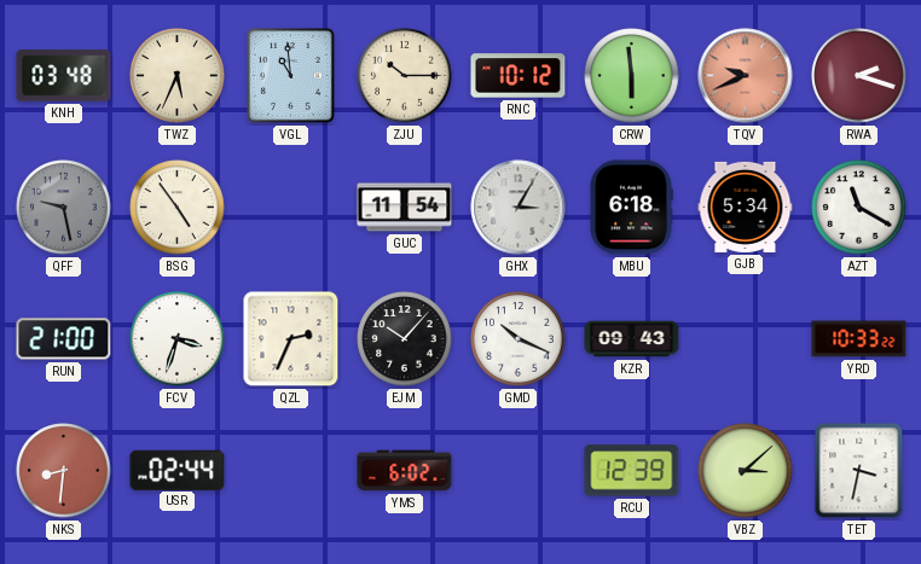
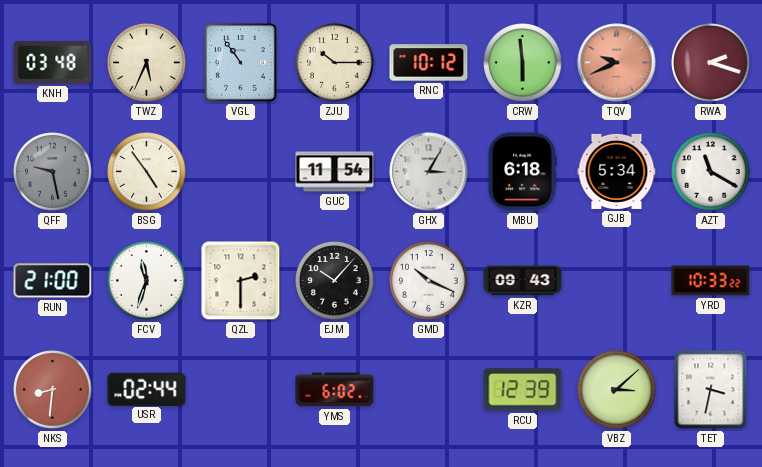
VGL: 10:59 -> 10:54 (241, 63)
FCV: 3:33 -> 11:33 (147, 281)
QZL: 2:34 -> 2:30 (241, 281)
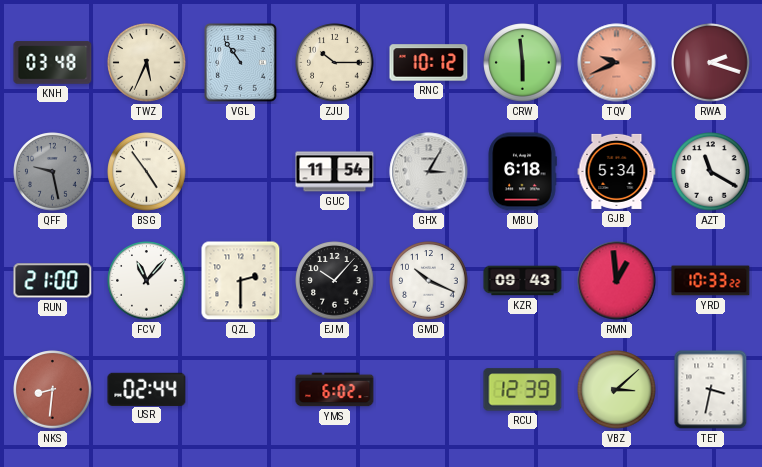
FCV: 11:33 -> 11:07 (147, 281)
RMN: none -> 12:59 (617, 281)
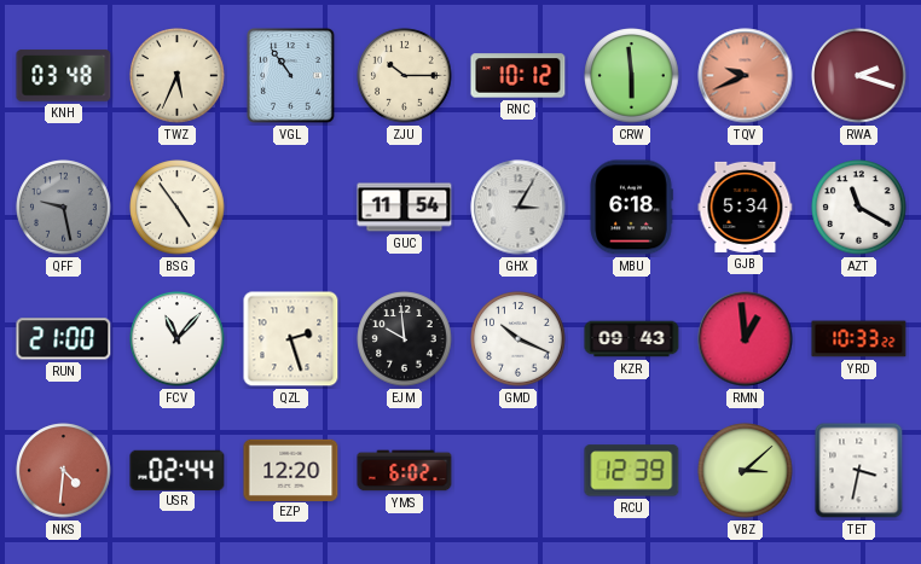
QZL: 2:30 -> 2:27 (291, 339)
EJM: 10:07 -> 9:59 (405, 339)
NKS: 8:31 -> 4:31 (64, 471)
EZP: none -> 12:20 (291, 470)
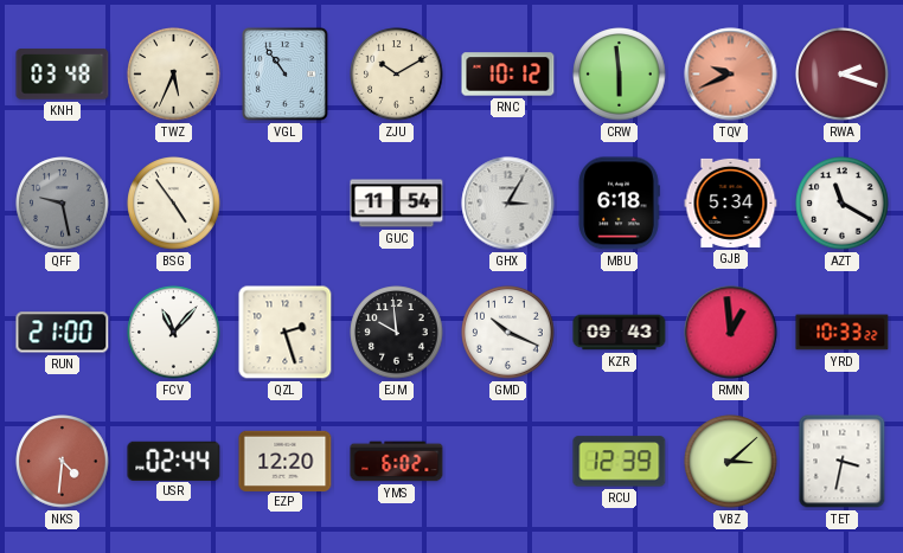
ZJU: 10:15 -> 10:10 (397, 75)
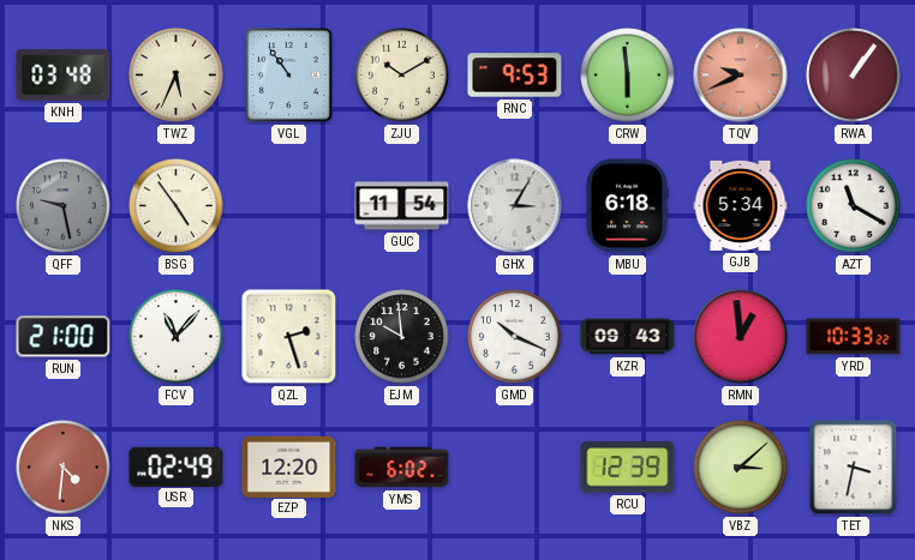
RNC: 10:12 -> 9:53 (515, 76)
RWA: 2:18 -> 1:06 (854, 76)
USR: 02:44 -> 02:49 (177, 466)
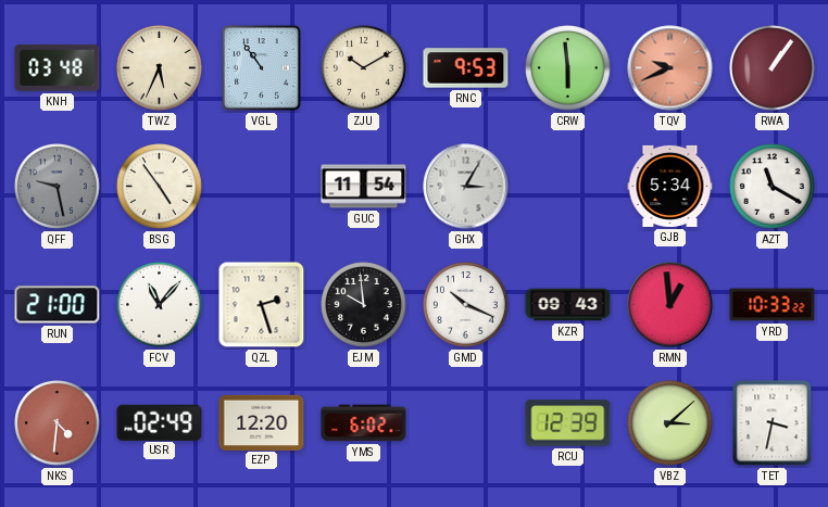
MBU: 6:18 -> none (627, 206)
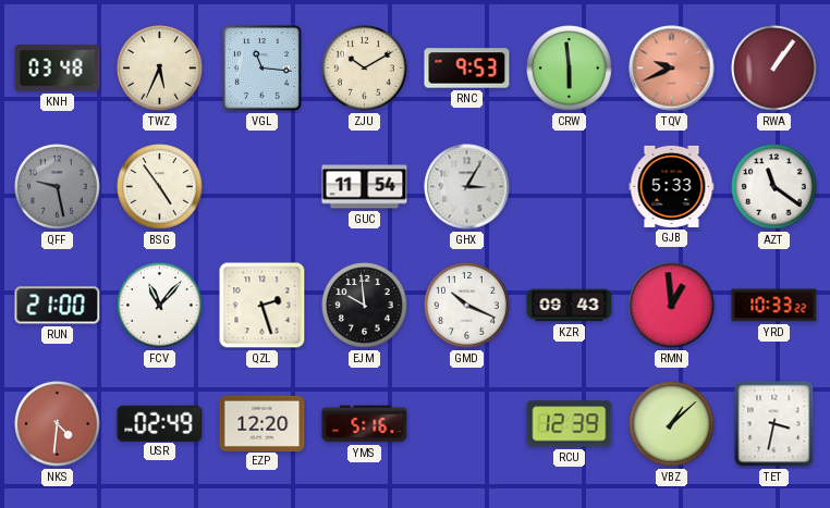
VGL: 10:54 -> 11:16 (263, 69)
GJB: 5:34 -> 5:33 (672, 186)
AZT: 11:20 -> 11:21 (774, 187)
YMS: 6:02 -> 5:16 (365, 424)
VBZ: 3:08 -> 1:08 (672, 424)
